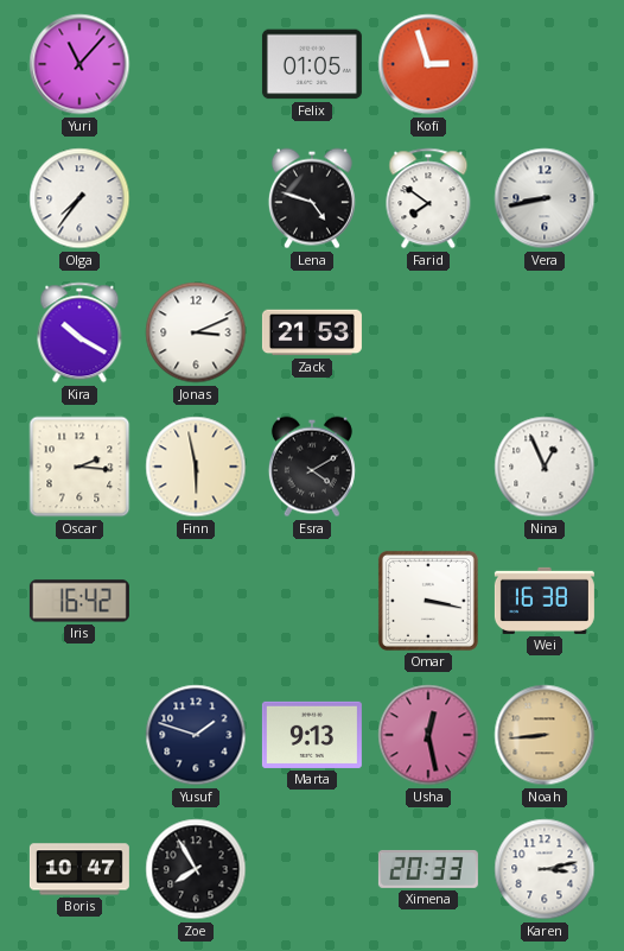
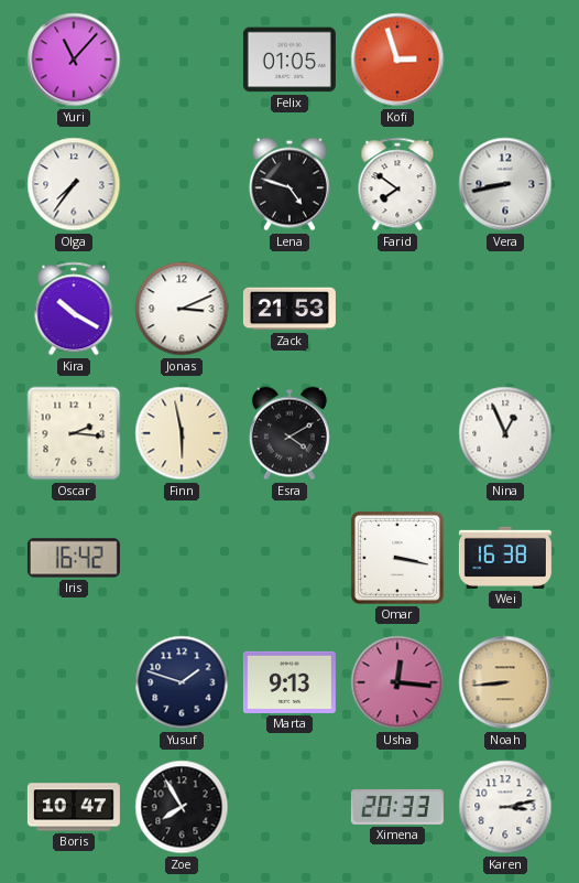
Usha: 12:28 -> 12:16 (397, 682)
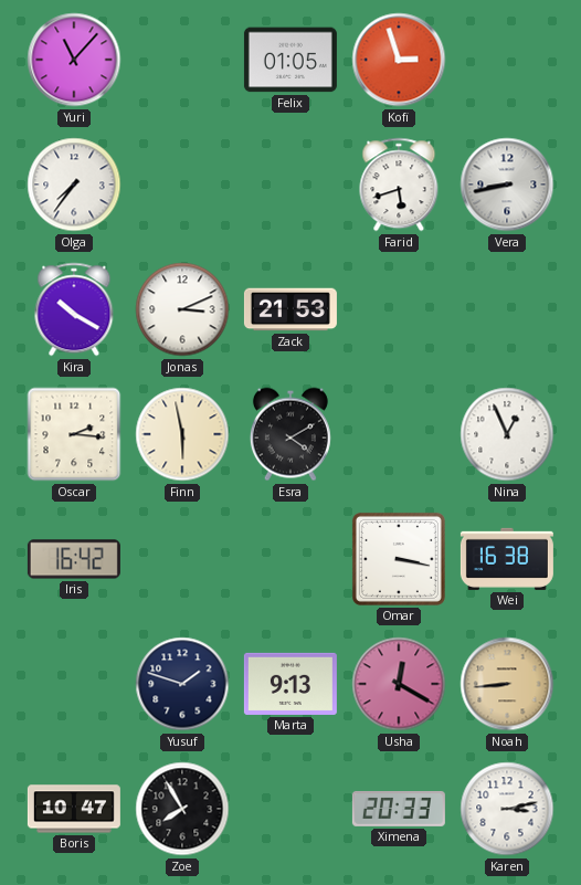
Lena: 4:48 -> none (289, 184)
Farid: 7:51 -> 5:42 (399, 185)
Usha: 12:16 -> 12:20 (399, 684)
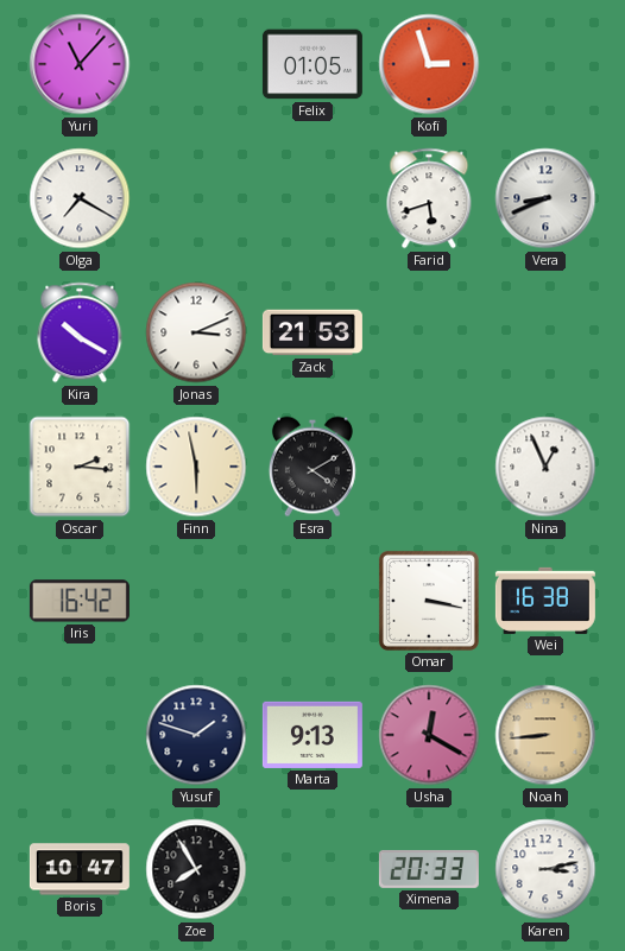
Olga: 7:36 -> 7:20 (80, 198)
Vera: 8:43 -> 8:41 (545, 198)
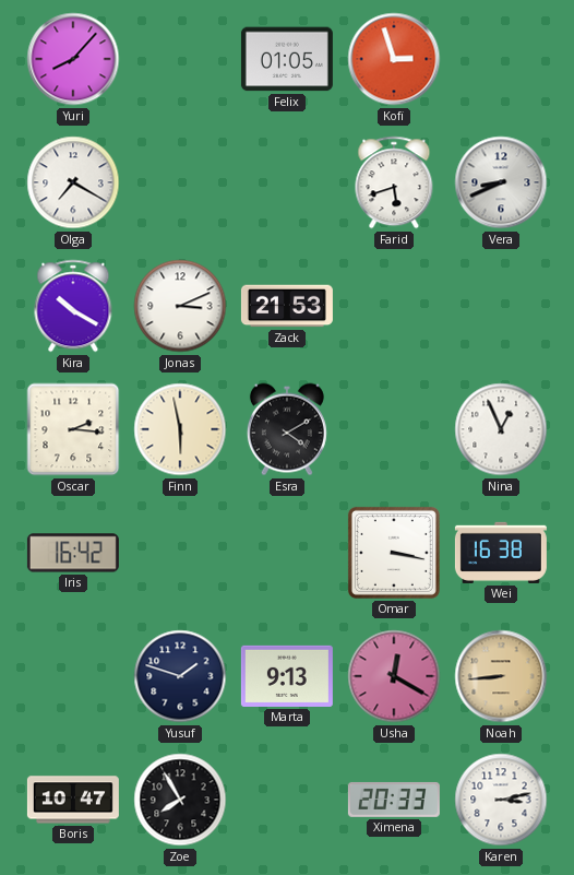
Yuri: 11:07 -> 8:07 (73, 59)
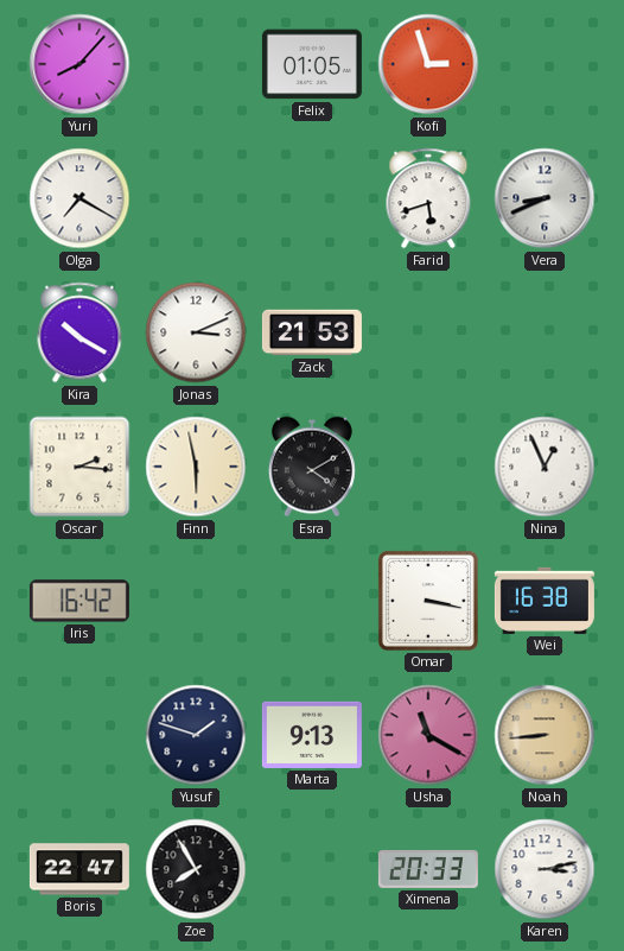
Usha: 12:20 -> 11:20 (428, 735)
Boris: 10:47 -> 22:47 (79, 869)
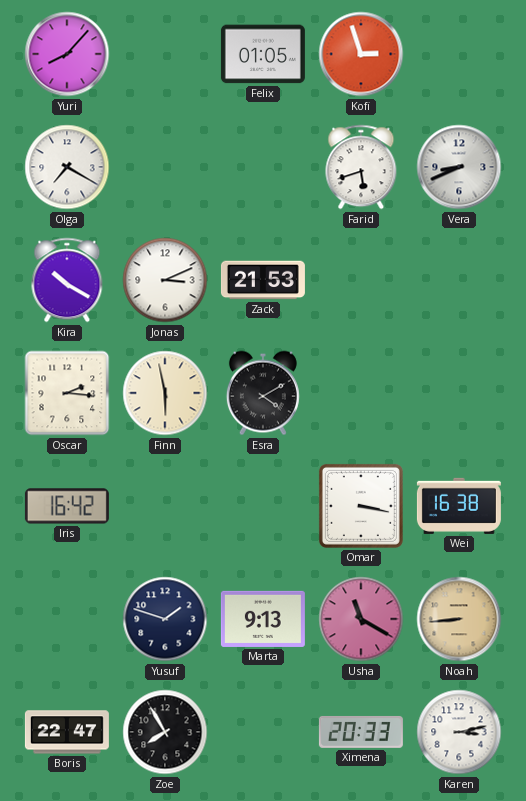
Nina: 12:56 -> none (545, 467)
